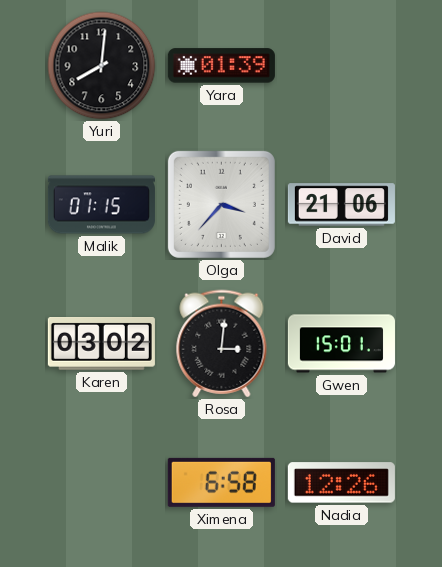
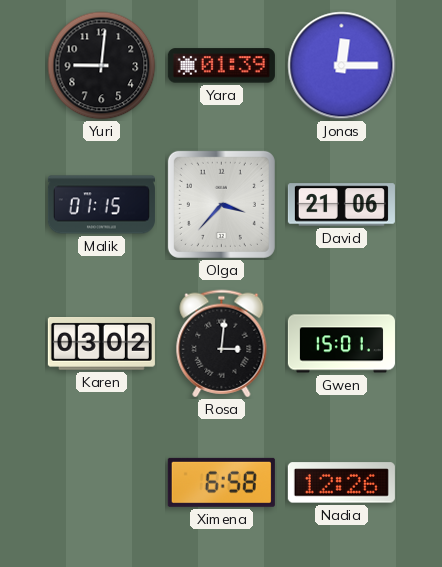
Yuri: 8:01 -> 9:01 (102, 66)
Jonas: none -> 12:15 (342, 66)
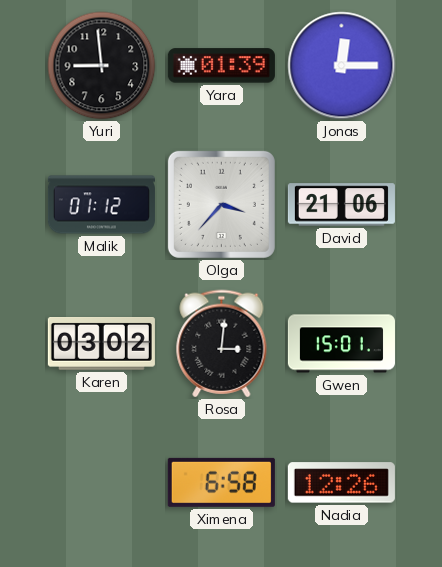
Yuri: 9:01 -> 8:59 (102, 66)
Malik: 01:15 -> 01:12 (101, 205)
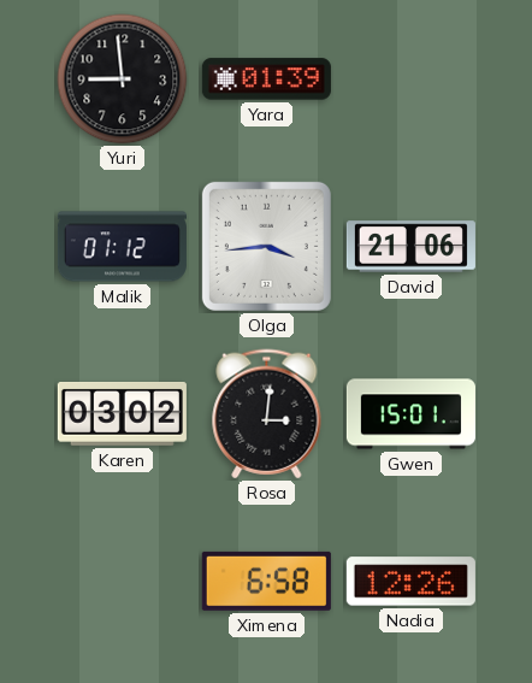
Jonas: 12:15 -> none (342, 66)
Olga: 3:37 -> 3:44 (266, 246)
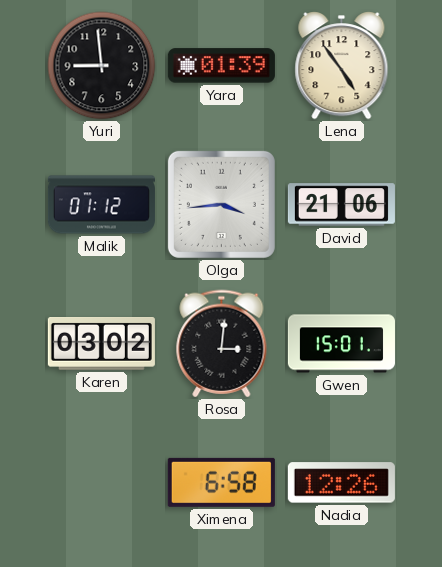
Lena: none -> 4:54 (342, 66)
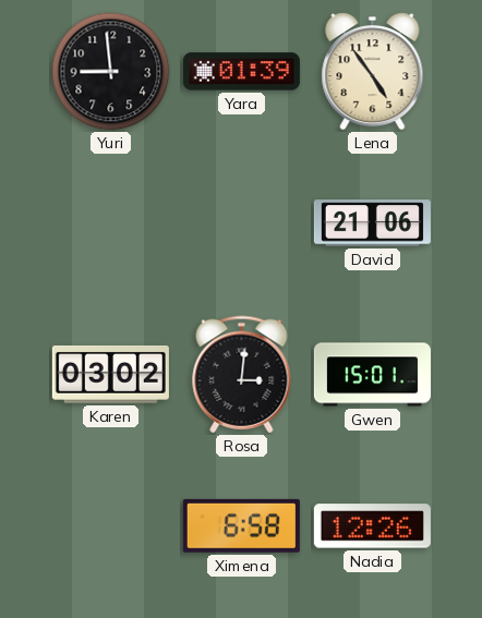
Malik: 01:12 -> none (101, 205)
Olga: 3:44 -> none (221, 204)
